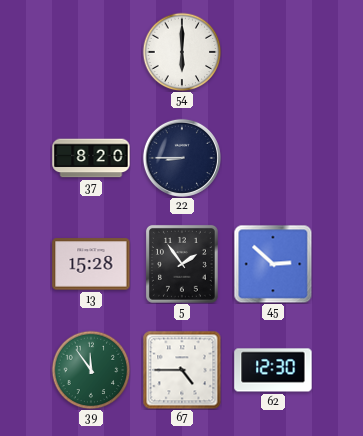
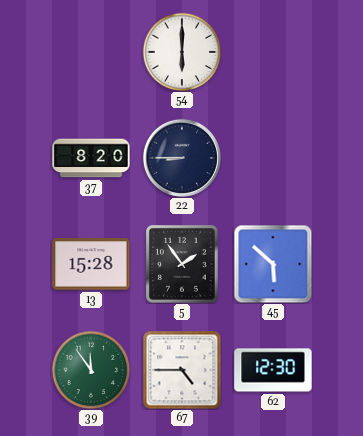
45: 2:52 -> 5:52 (273, 264)
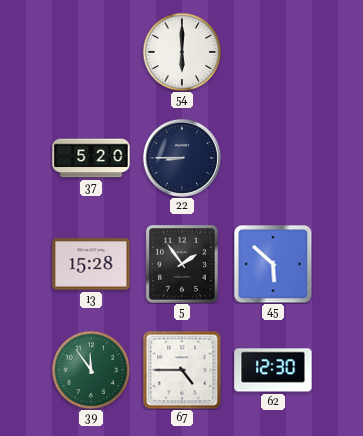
37: 8:20 -> 5:20 (91, 158)
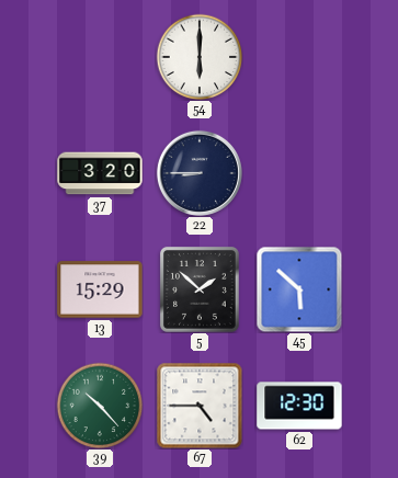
37: 5:20 -> 3:20 (100, 173)
13: 15:28 -> 15:29 (100, 289)
5: 1:54 -> 1:52 (200, 289)
39: 11:54 -> 10:23 (100, 406)
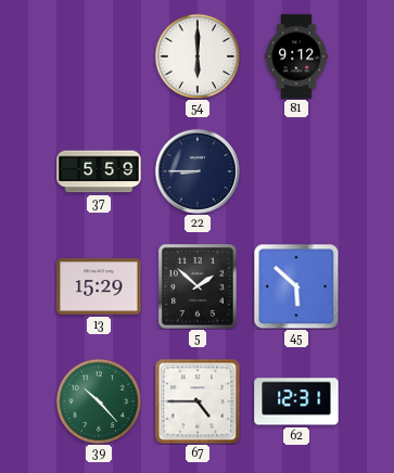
81: none -> 9:12 (296, 56)
37: 3:20 -> 5:59 (99, 171)
62: 12:30 -> 12:31 (296, 401)
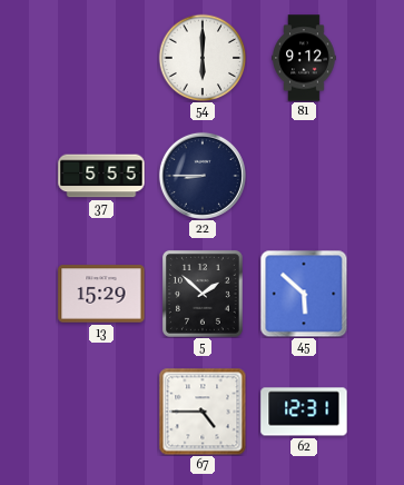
37: 5:59 -> 5:55 (101, 176)
39: 10:23 -> none (99, 401)
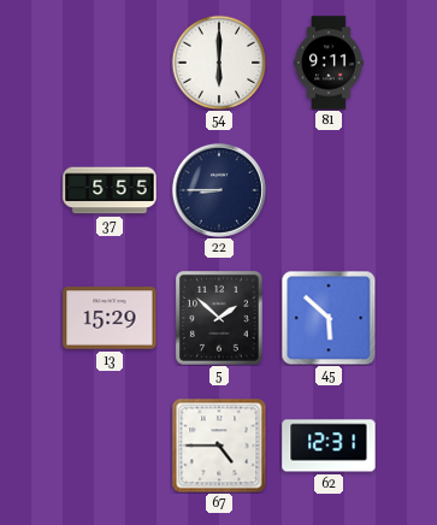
81: 9:12 -> 9:11 (329, 63)
